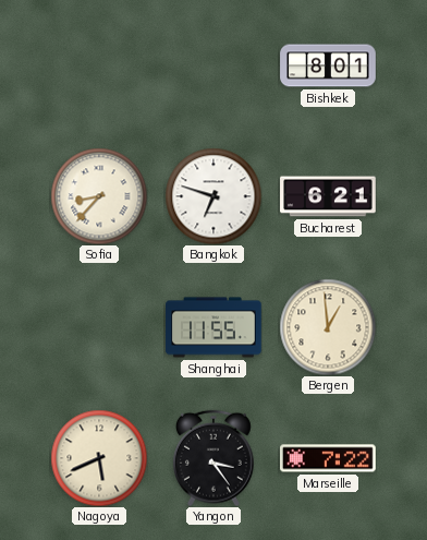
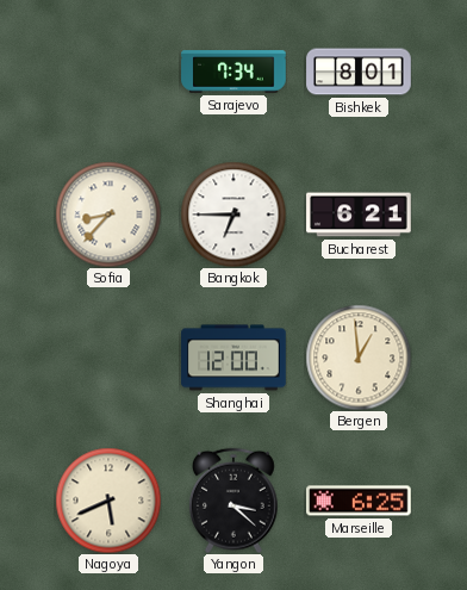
Sarajevo: none -> 7:34 (233, 72)
Bangkok: 6:48 -> 6:45 (233, 215)
Shanghai: 11:55 -> 12:00 (233, 358)
Yangon: 3:24 -> 3:22 (233, 501)
Marseille: 7:22 -> 6:25 (359, 501)
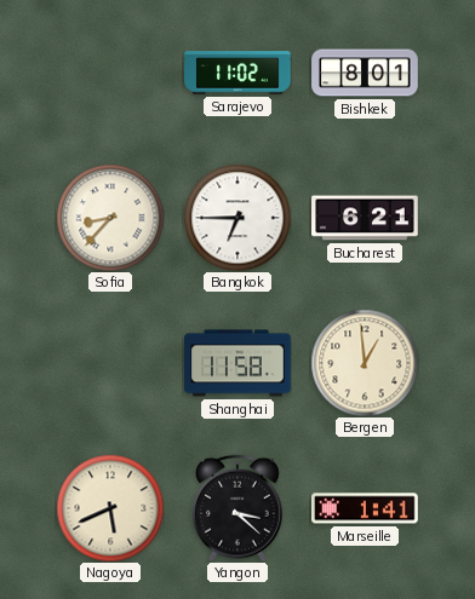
Sarajevo: 7:34 -> 11:02 (237, 73)
Shanghai: 12:00 -> 11:58 (237, 363)
Marseille: 6:25 -> 1:41 (365, 508)
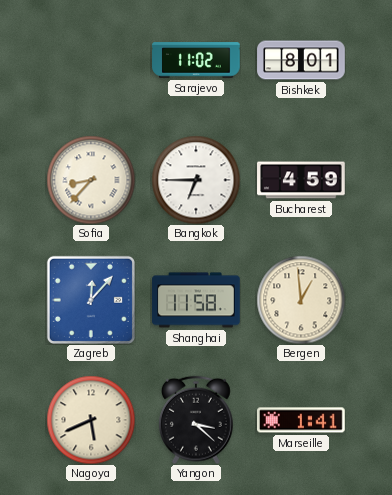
Bucharest: 6:21 -> 4:59 (301, 180)
Zagreb: none -> 12:07 (91, 300)
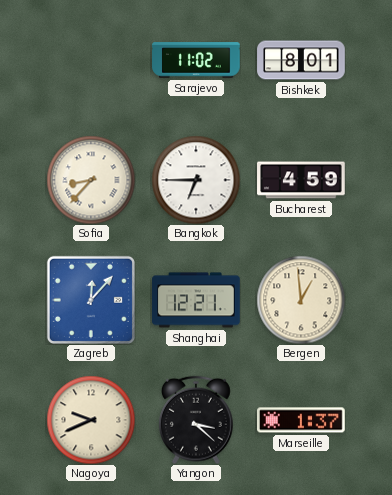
Shanghai: 11:58 -> 12:21 (196, 300)
Nagoya: 5:41 -> 9:41 (91, 420)
Marseille: 1:41 -> 1:37 (301, 420)
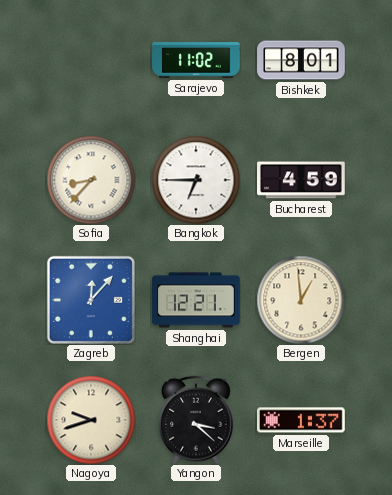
Nagoya: 9:41 -> 9:42 (91, 420)
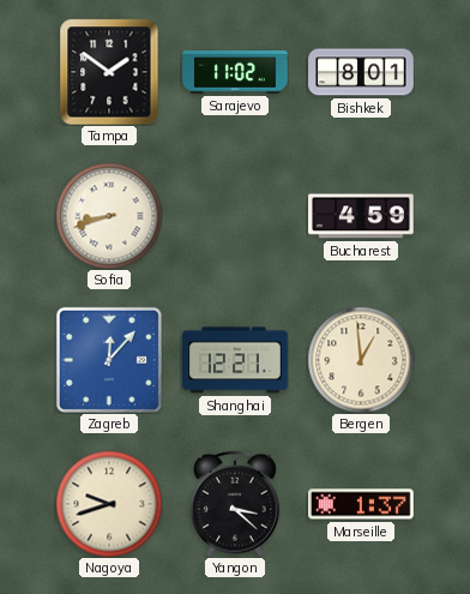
Tampa: none -> 1:51 (109, 72)
Sofia: 8:37 -> 8:42 (109, 216)
Bangkok: 6:45 -> none (196, 180)
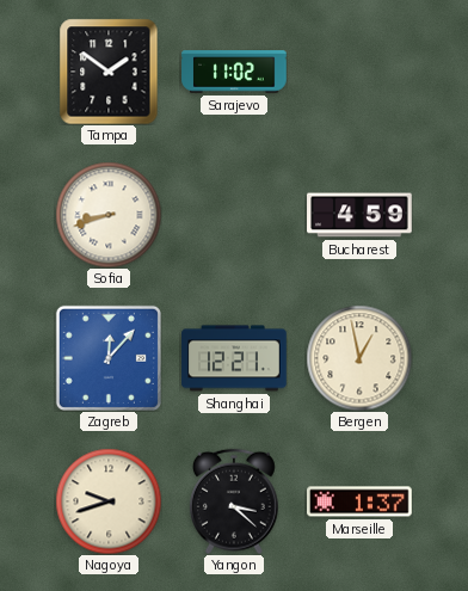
Bishkek: 8:01 -> none (361, 72)
Bergen: 12:59 -> 12:58 (359, 358)
